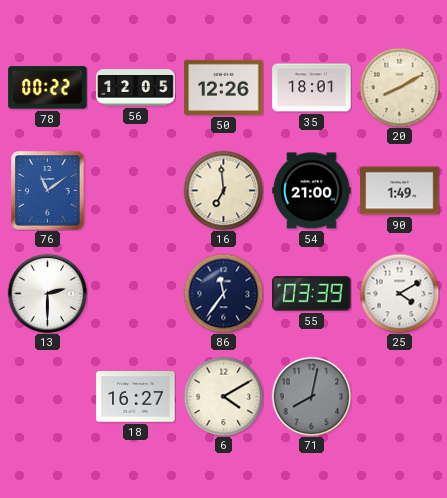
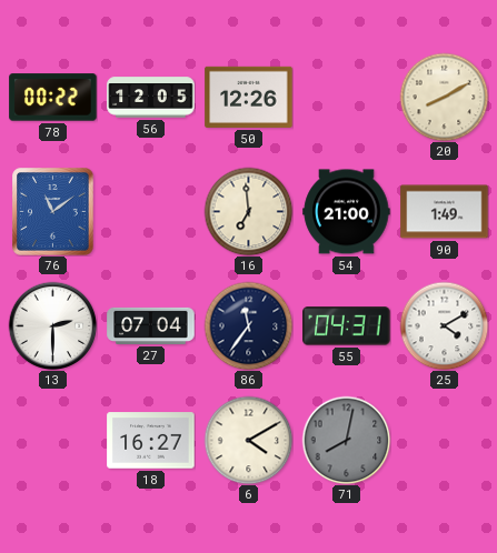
35: 18:01 -> none (312, 88)
27: none -> 07:04 (151, 325)
55: 03:39 -> 04:31 (347, 326)
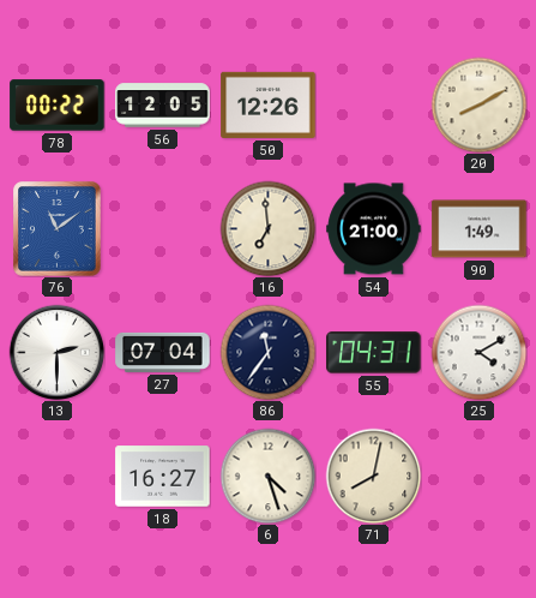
6: 4:10 -> 4:27 (267, 476)
71 dial: grey -> cream (373, 476)
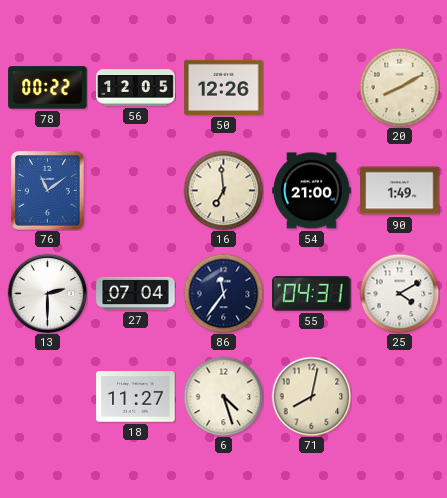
18: 16:27 -> 11:27 (136, 397)
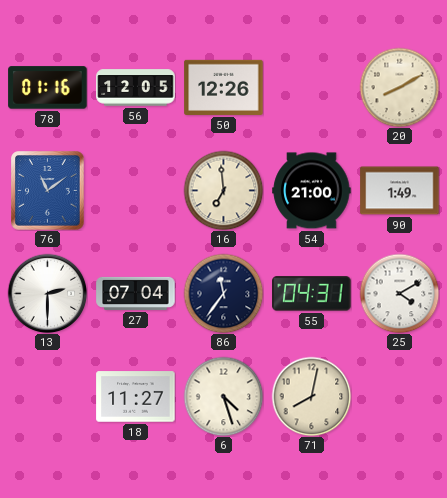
78: 00:22 -> 01:16 (48, 88)
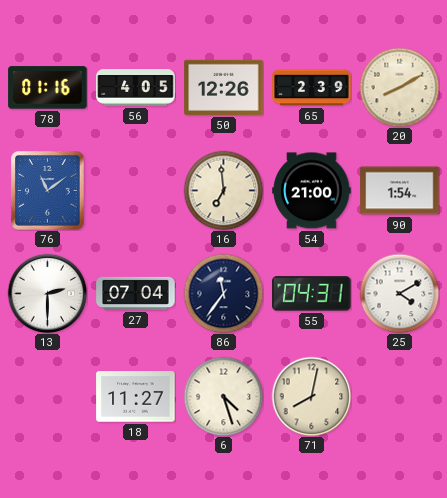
56: 12:05 -> 4:05 (136, 88)
65: none -> 2:39 (312, 88)
90: 1:49 -> 1:54 (400, 191)
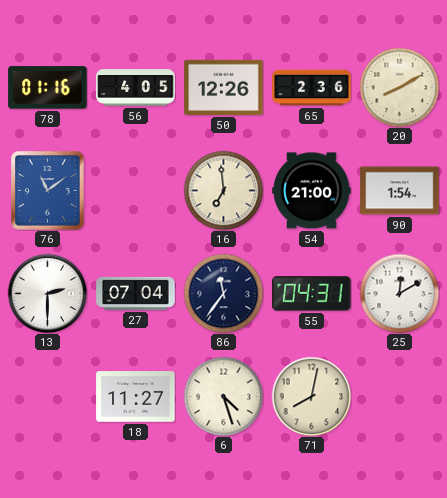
65: 2:39 -> 2:36 (312, 88)
25: 4:10 -> 12:10 (399, 293)
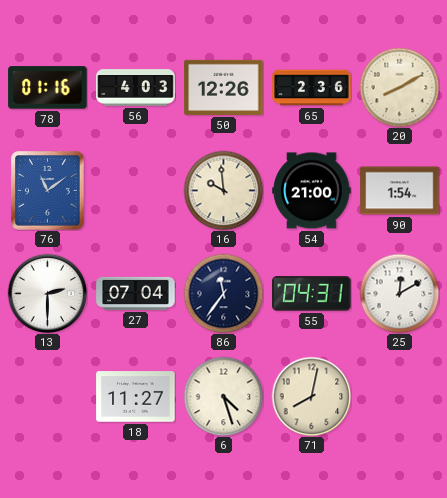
56: 4:05 -> 4:03 (136, 88)
16: 6:59 -> 9:59 (223, 190)
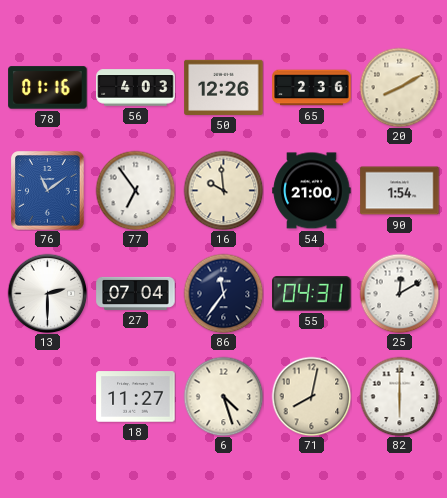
77: none -> 6:54 (135, 190)
82: none -> 6:00 (399, 396)
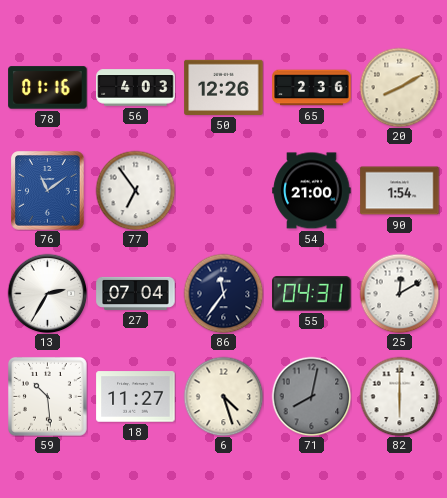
16: 9:59 -> none (223, 190)
13: 2:30 -> 2:35 (47, 293)
59: none -> 10:29 (47, 396)
71 dial: cream -> grey (311, 396)
